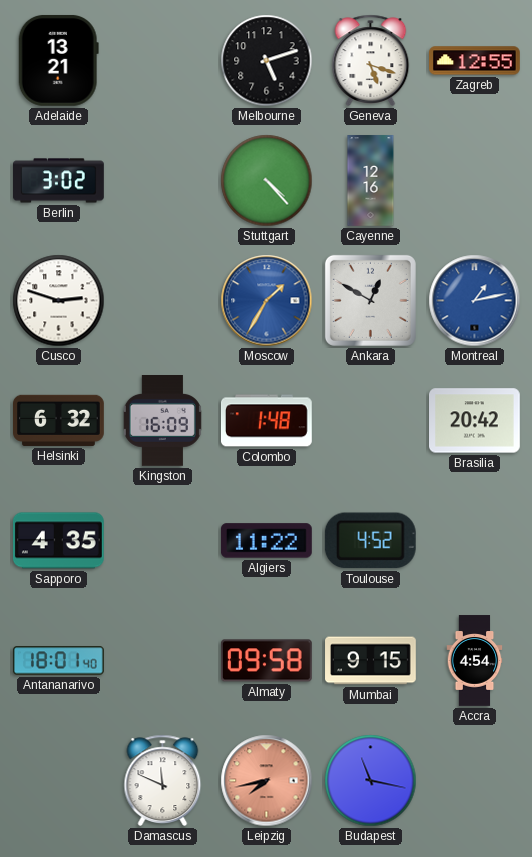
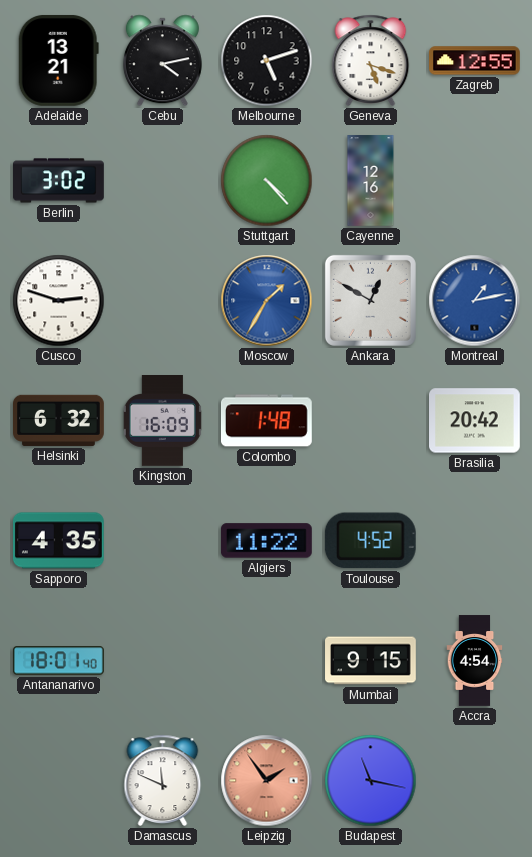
Cebu: none -> 4:13 (162, 61)
Almaty: 09:58 -> none (267, 661)
Leipzig: 7:43 -> 1:54 (267, 781)
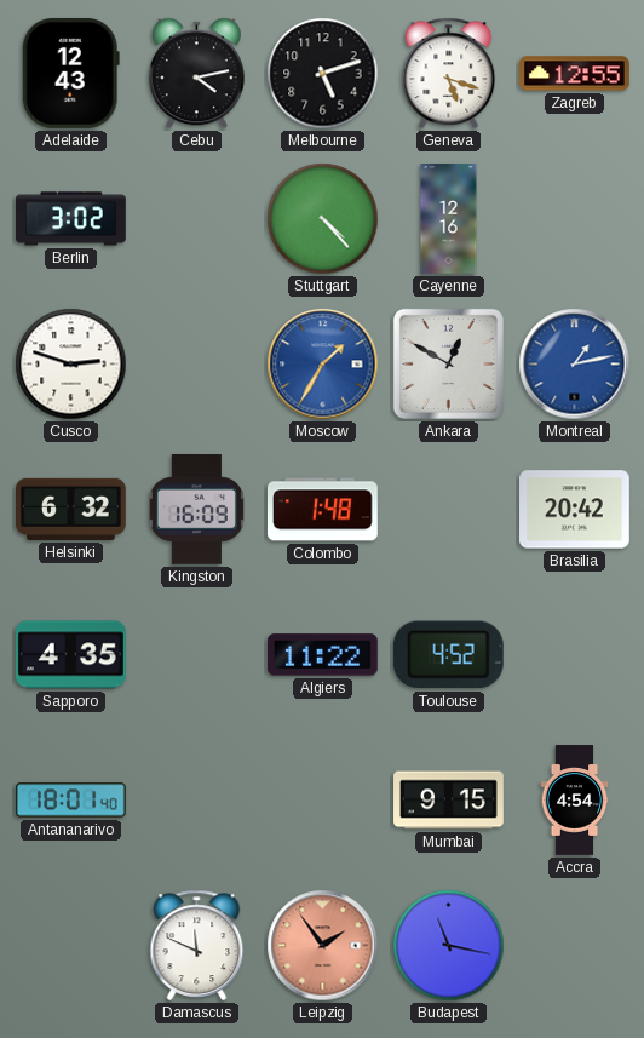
Adelaide: 13:21 -> 12:43 (70, 73)
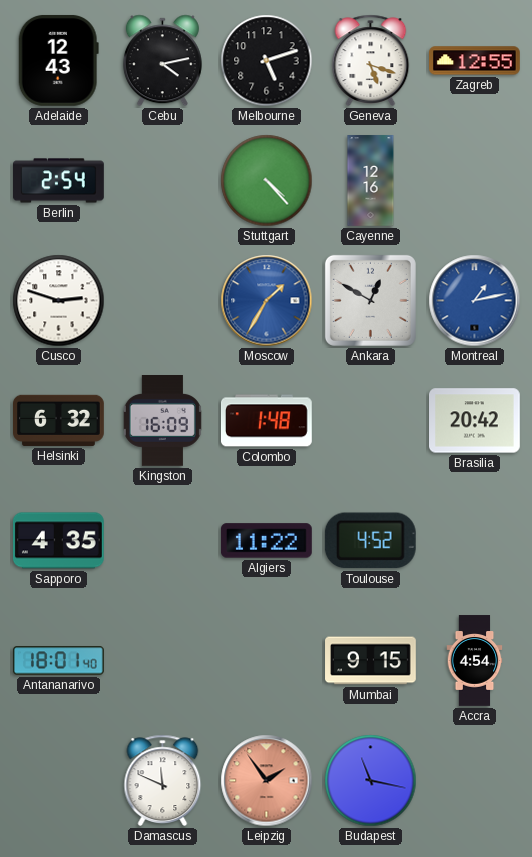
Berlin: 3:02 -> 2:54 (59, 181)
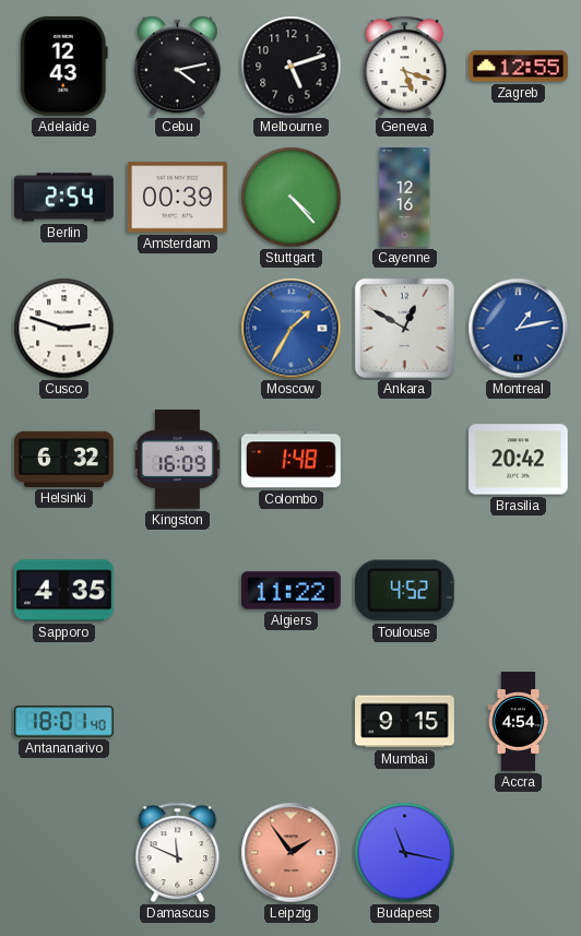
Amsterdam: none -> 00:39 (178, 198)
